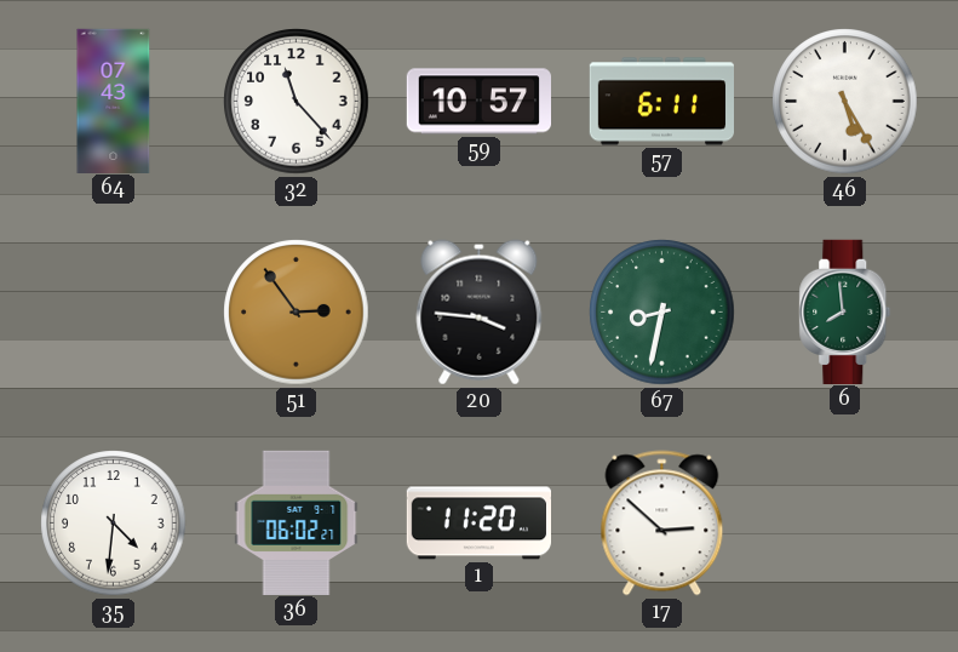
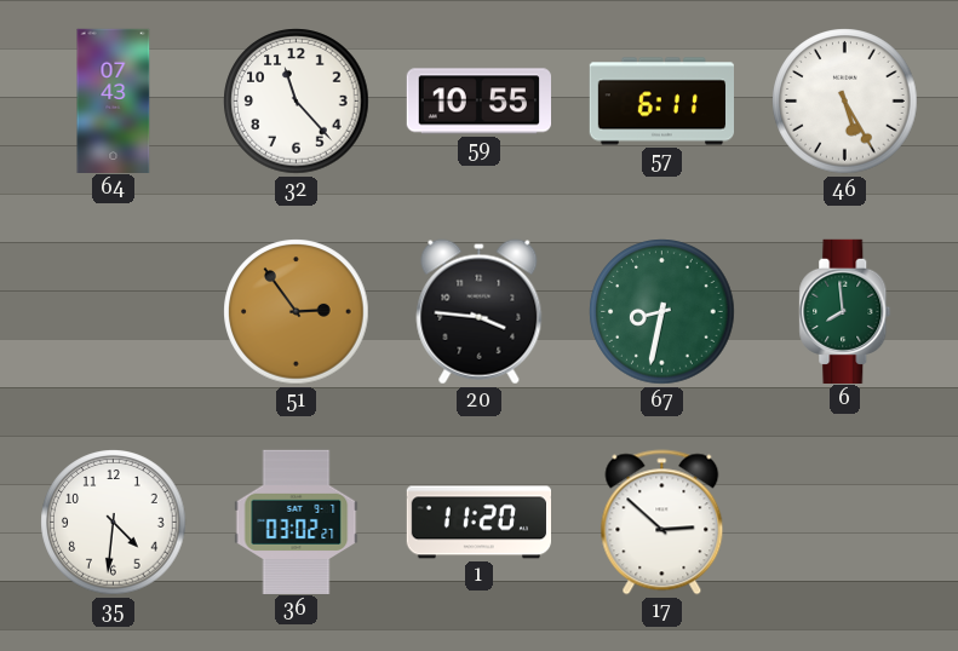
59: 10:57 -> 10:55 (478, 102)
36: 06:02 -> 03:02 (297, 522)
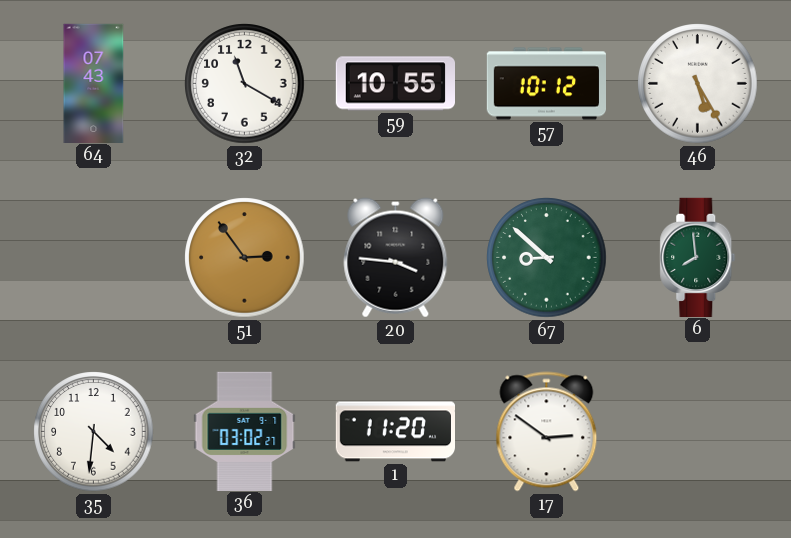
32: 11:23 -> 11:20 (245, 84)
57: 6:11 -> 10:12 (546, 84)
67: 8:32 -> 8:52 (547, 258)
17: 2:52 -> 2:51 (547, 432)
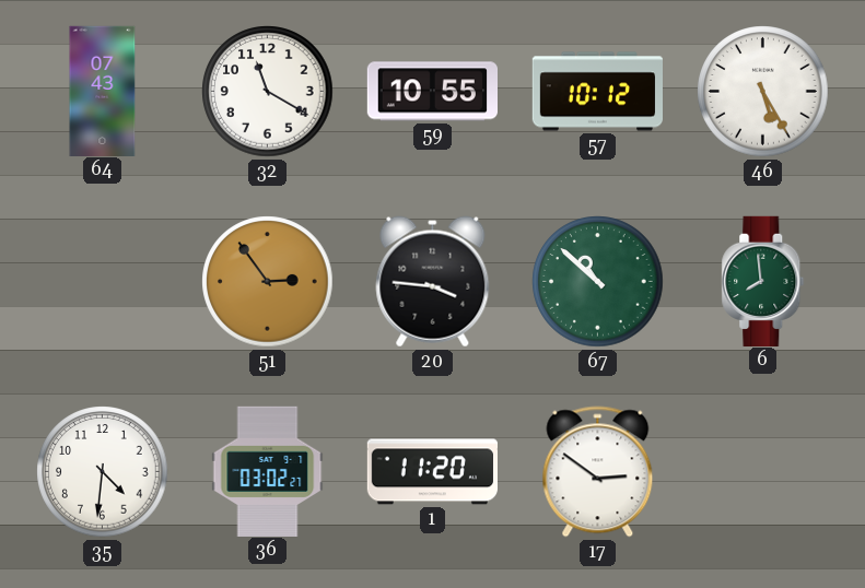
67: 8:52 -> 10:52 (598, 282)
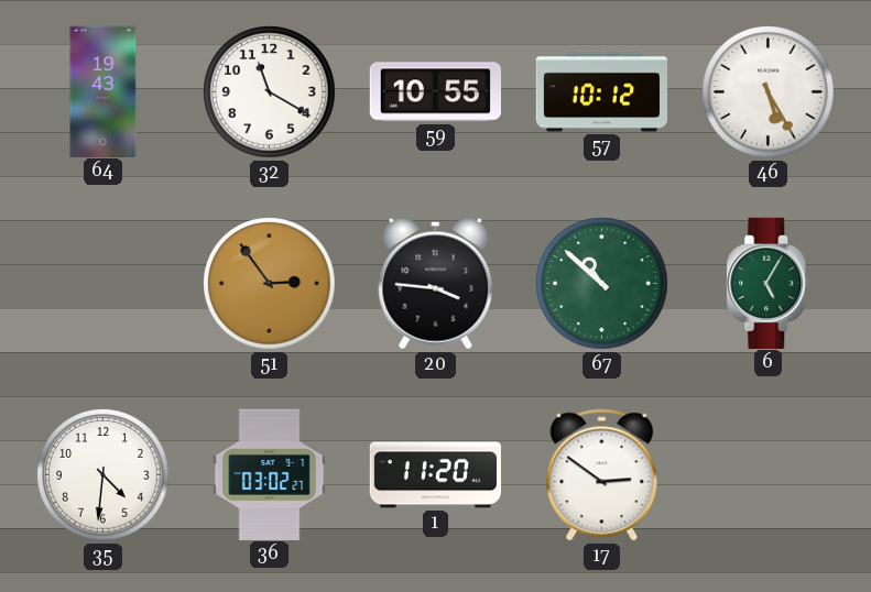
64: 07:43 -> 19:43 (104, 91)
6: 7:59 -> 5:05 (769, 283)
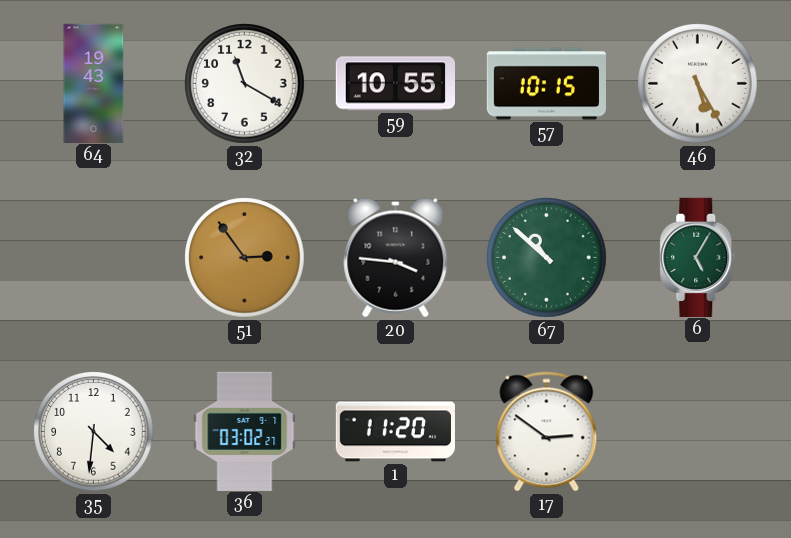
57: 10:12 -> 10:15 (546, 84)
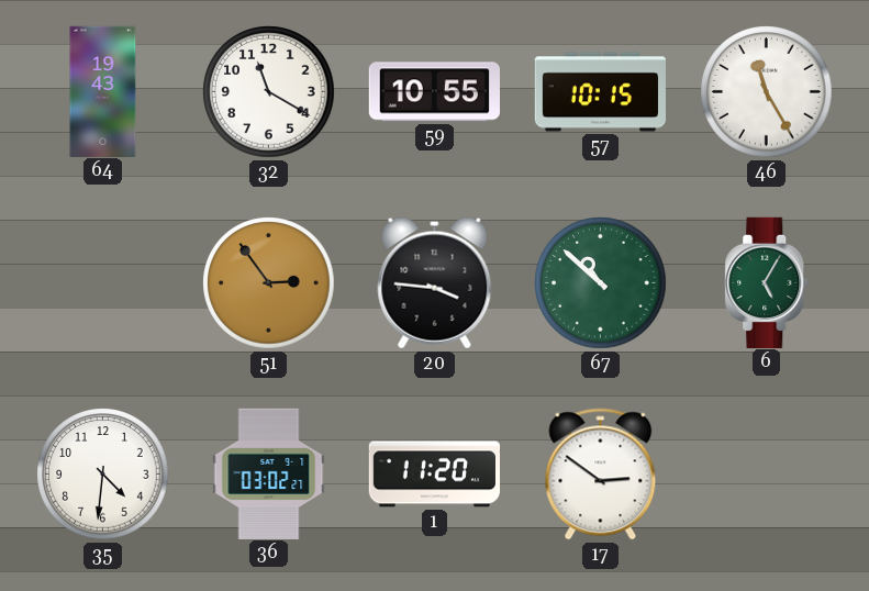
46: 5:25 -> 11:25 (767, 92)
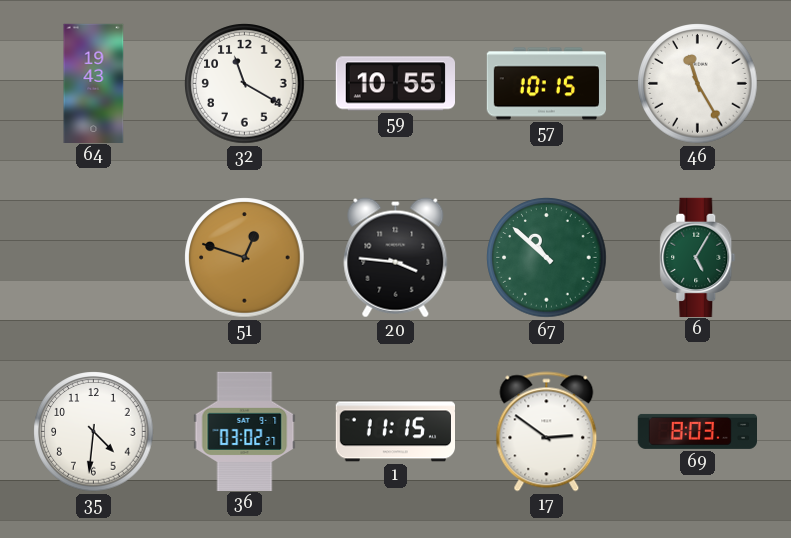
51: 2:54 -> 12:48 (245, 258)
1: 11:20 -> 11:15 (395, 432)
69: none -> 8:03 (697, 431)
